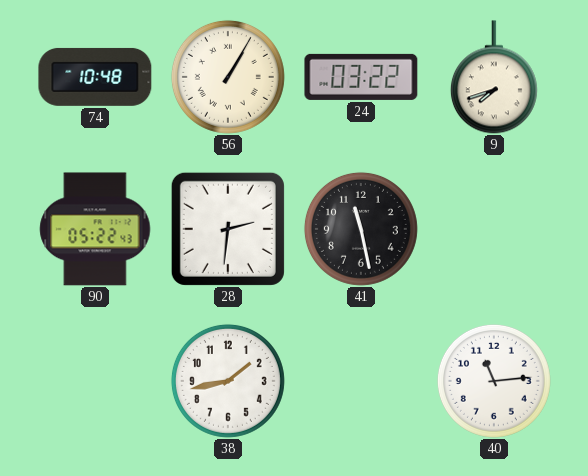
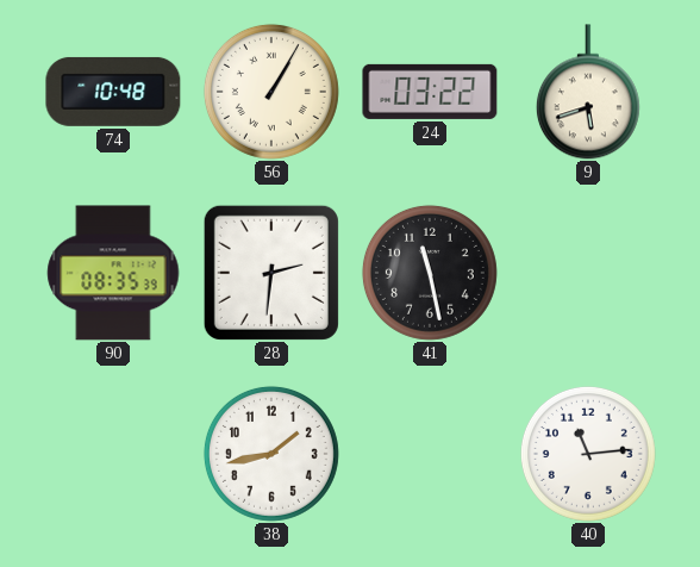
9: 7:42 -> 5:42 (588, 92)
90: 05:22 -> 08:35 (113, 273)
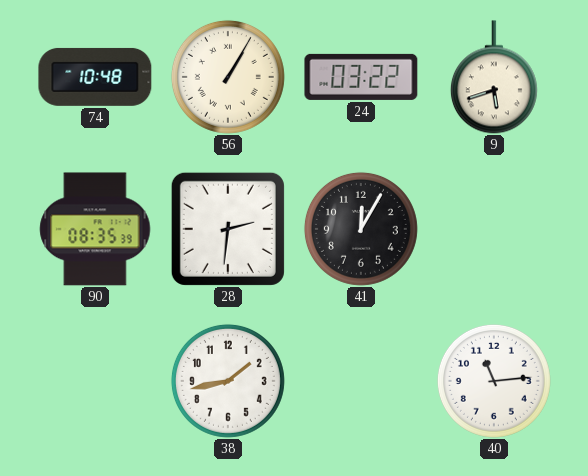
41: 11:28 -> 12:05 (361, 229)
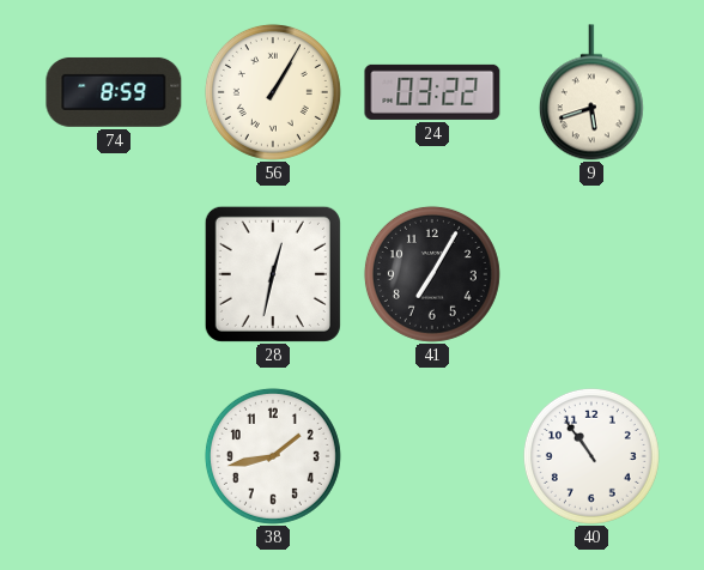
74: 10:48 -> 8:59 (114, 92)
90: 08:35 -> none (95, 229)
28: 2:31 -> 12:32 (273, 274)
41: 12:05 -> 7:05 (432, 274)
40: 11:14 -> 10:54 (591, 456)
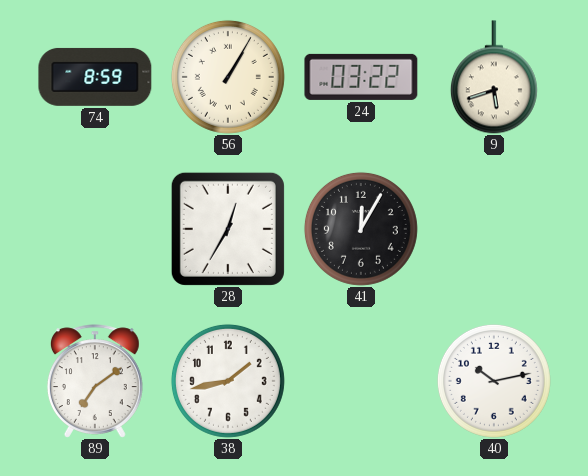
28: 12:32 -> 12:35 (228, 229)
41: 7:05 -> 12:05 (361, 229)
89: none -> 7:09 (95, 381)
40: 10:54 -> 10:13 (494, 381)
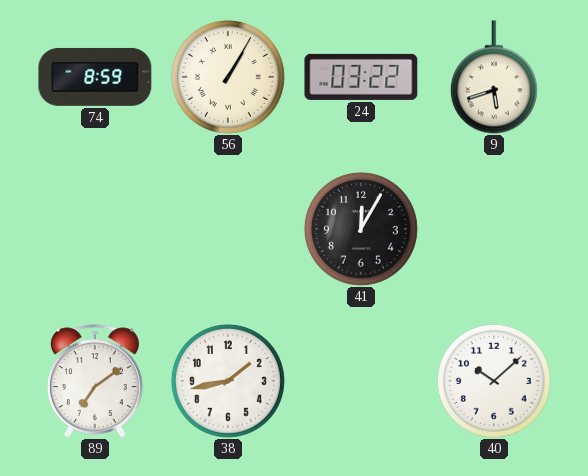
28: 12:35 -> none (228, 229)
40: 10:13 -> 10:08 (494, 381)
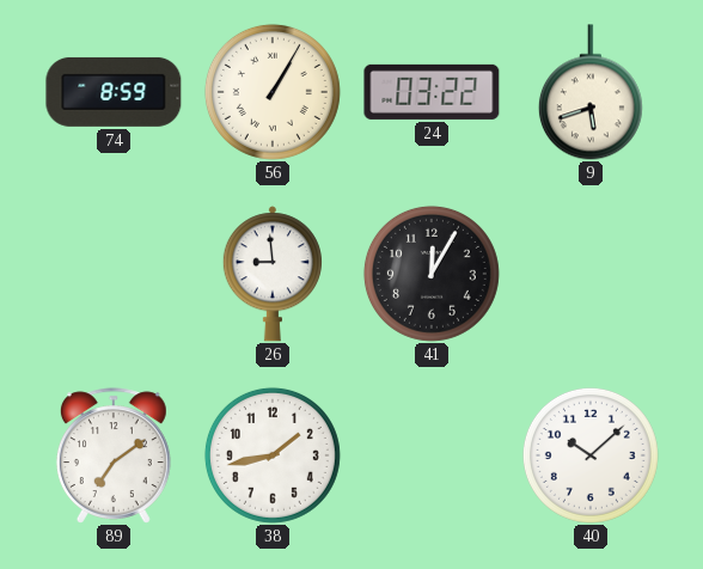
26: none -> 8:59 (273, 274)
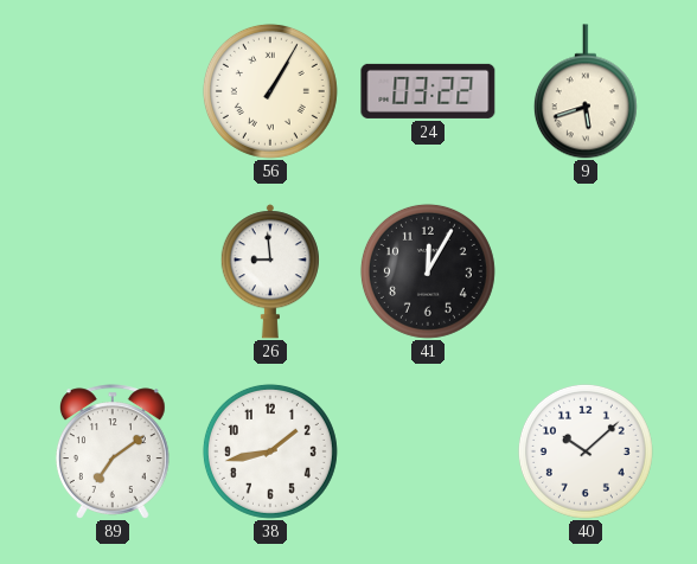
74: 8:59 -> none (114, 92)
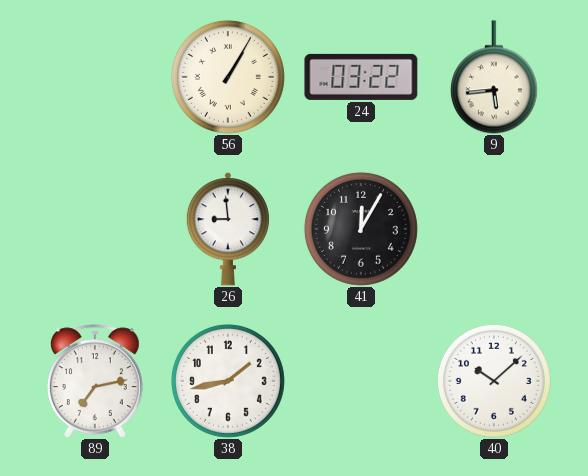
9: 5:42 -> 5:44 (494, 77)
89: 7:09 -> 7:13 (95, 381)
